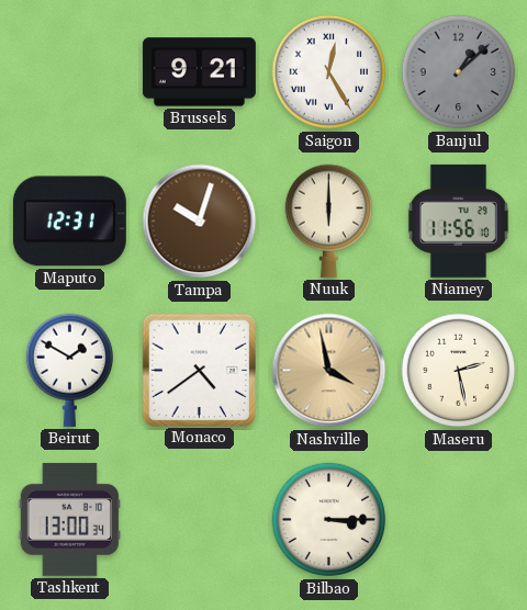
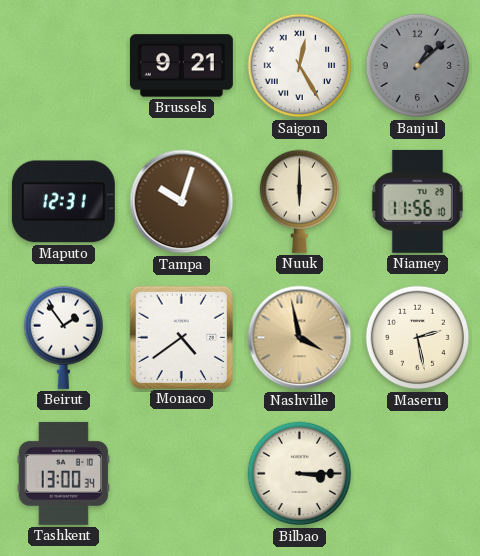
Beirut: 1:50 -> 1:54 (63, 337)
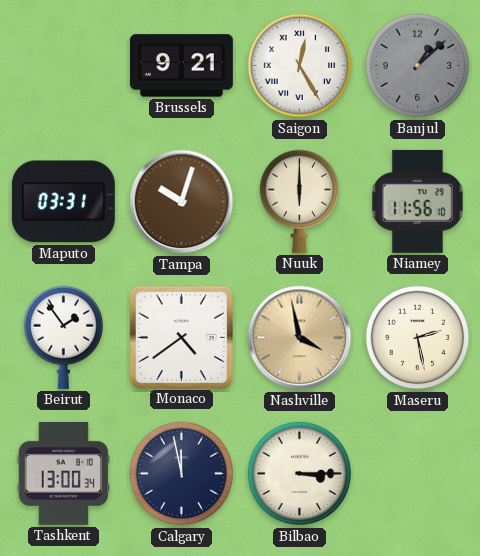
Maputo: 12:31 -> 03:31 (63, 202)
Calgary: none -> 11:58 (182, 474)
